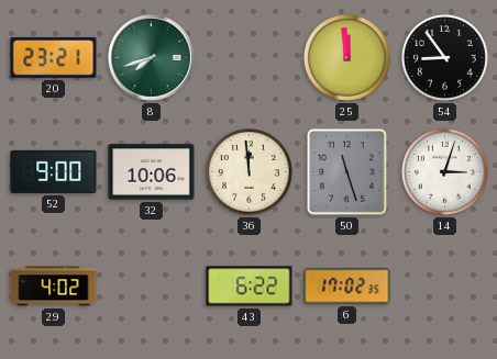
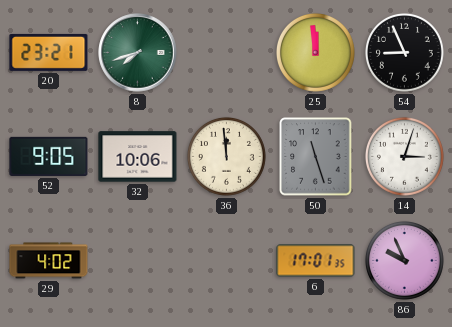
54: 8:54 -> 8:56 (404, 52)
52: 9:00 -> 9:05 (49, 156)
43: 6:22 -> none (250, 287)
6: 17:02 -> 17:01 (316, 261)
86: none -> 9:56 (404, 260)
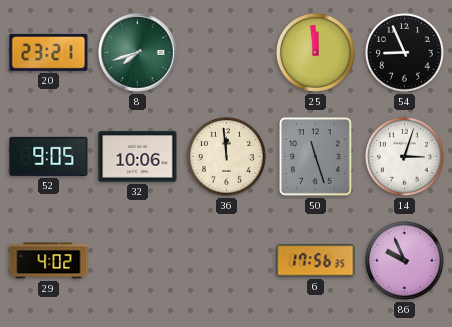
6: 17:01 -> 17:56 (316, 261)
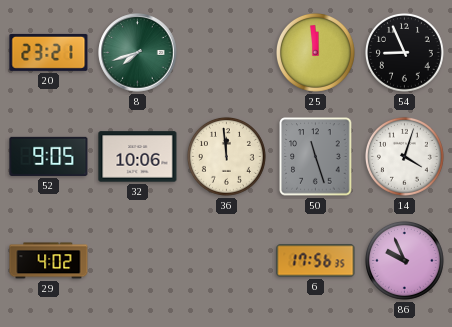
14: 3:03 -> 4:03 (404, 156)
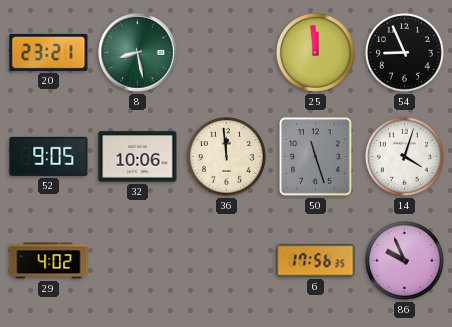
8: 7:42 -> 8:28 (138, 53)
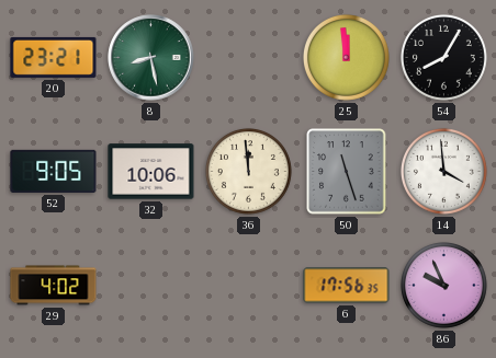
54: 8:56 -> 8:05 (443, 57)
14: 4:03 -> 3:59 (443, 171)
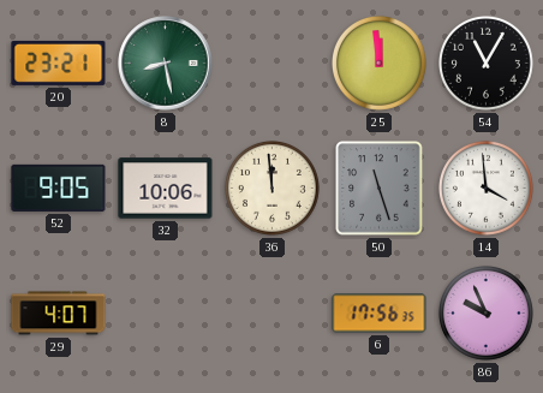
54: 8:05 -> 11:05 (485, 62)
29: 4:02 -> 4:07 (59, 314)
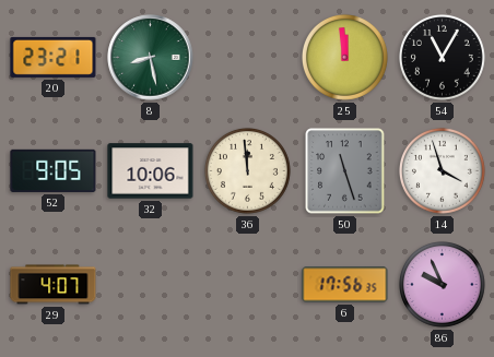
14: 3:59 -> 3:57 (442, 170)
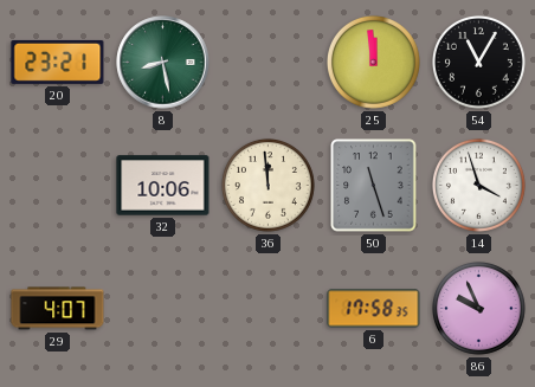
52: 9:05 -> none (54, 170)
6: 17:56 -> 17:58 (374, 309)
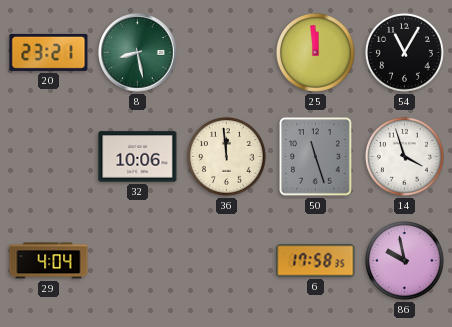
29: 4:07 -> 4:04 (49, 261)
86: 9:56 -> 9:58 (404, 260)
